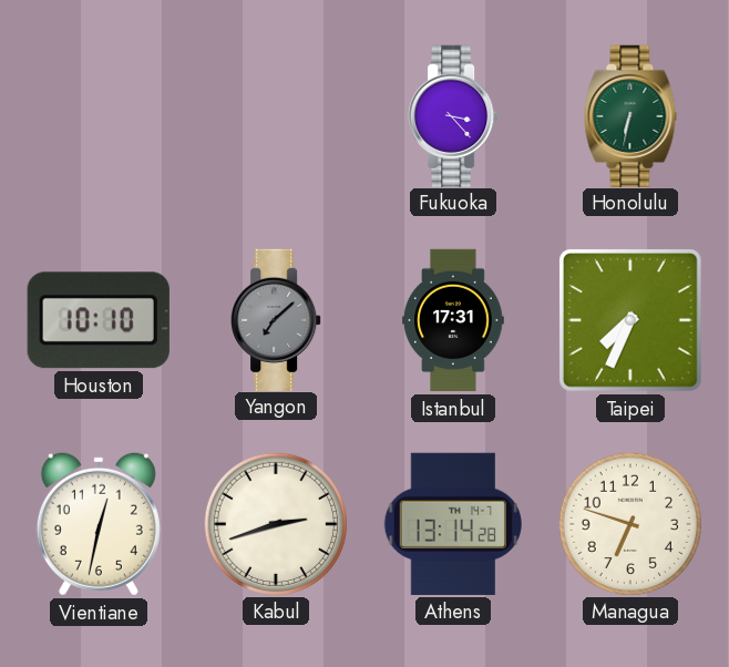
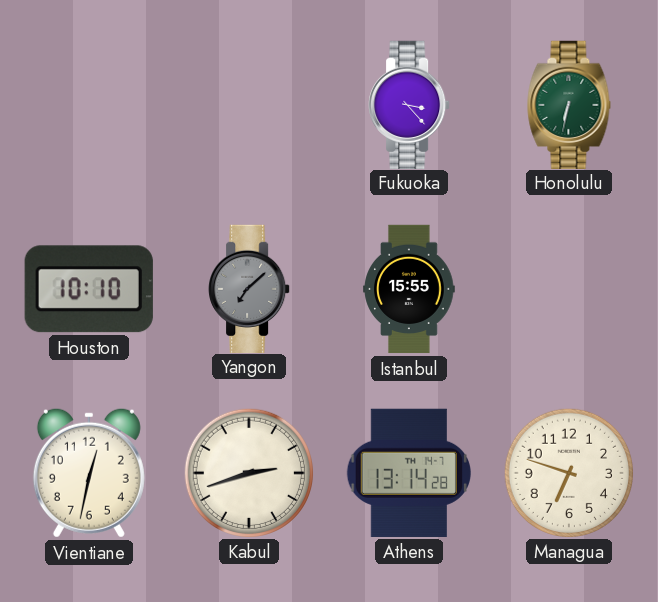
Istanbul: 17:31 -> 15:55 (409, 289)
Taipei: 7:34 -> none (630, 320)
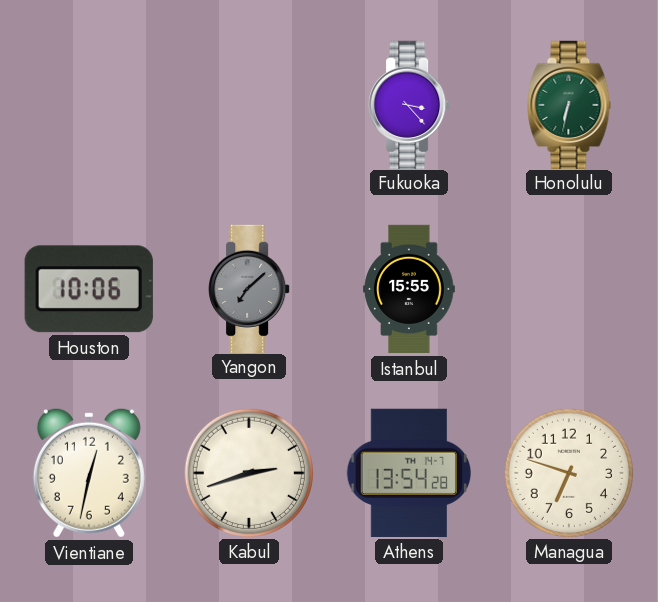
Houston: 10:10 -> 10:06 (89, 289)
Athens: 13:14 -> 13:54 (409, 473)
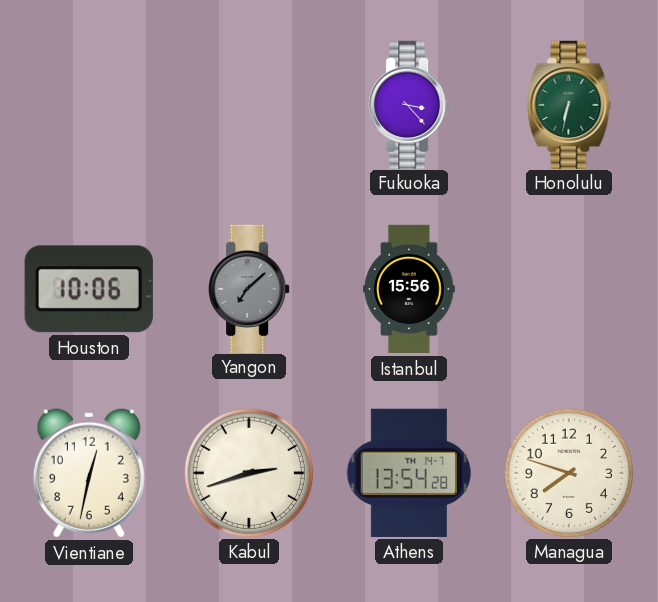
Istanbul: 15:55 -> 15:56 (409, 289)
Managua: 6:48 -> 7:48 (568, 472)
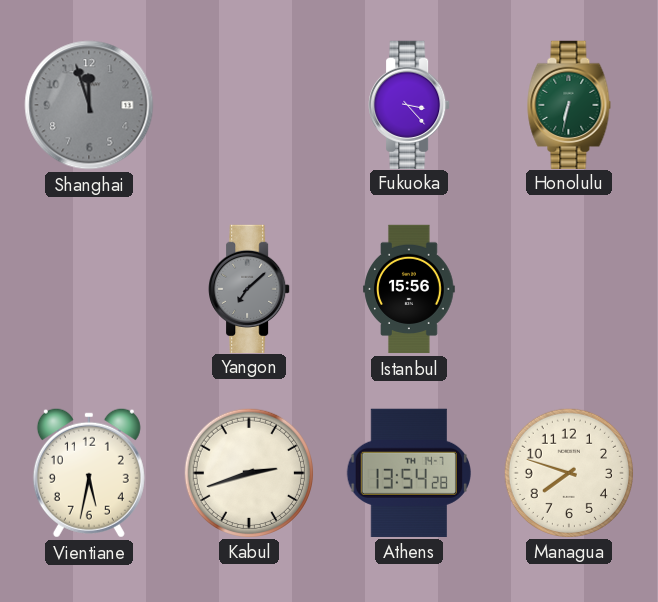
Shanghai: none -> 11:57 (89, 105)
Houston: 10:06 -> none (89, 289)
Vientiane: 12:32 -> 5:32 (89, 473)
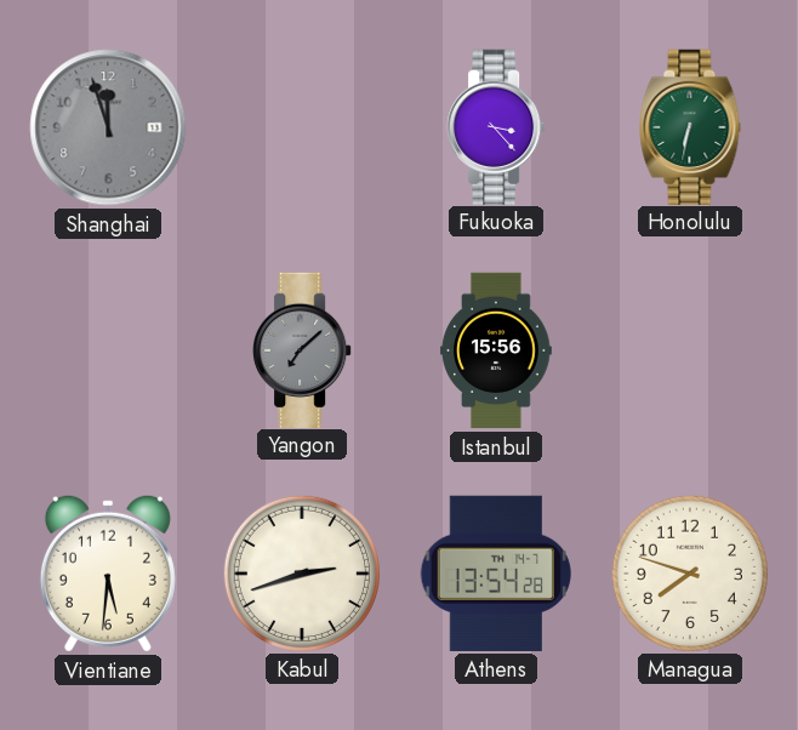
Vientiane: 5:32 -> 5:31 (108, 574)
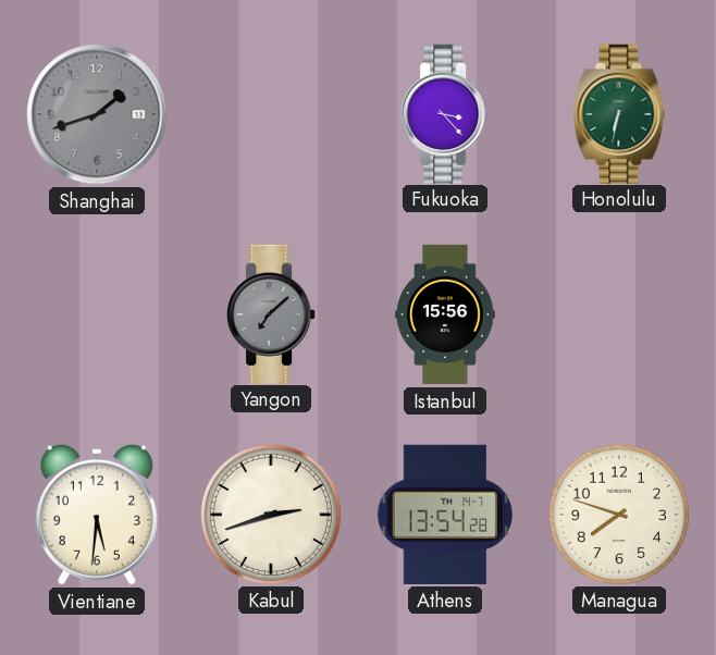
Shanghai: 11:57 -> 1:42 (97, 114)
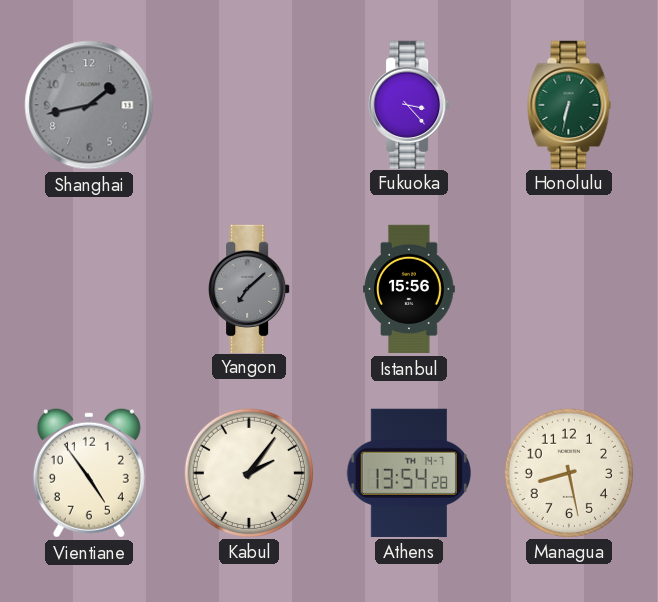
Shanghai: 1:42 -> 1:43 (89, 105)
Vientiane: 5:31 -> 4:54 (89, 473)
Kabul: 2:42 -> 2:06 (248, 472)
Managua: 7:48 -> 8:28 (568, 472)
